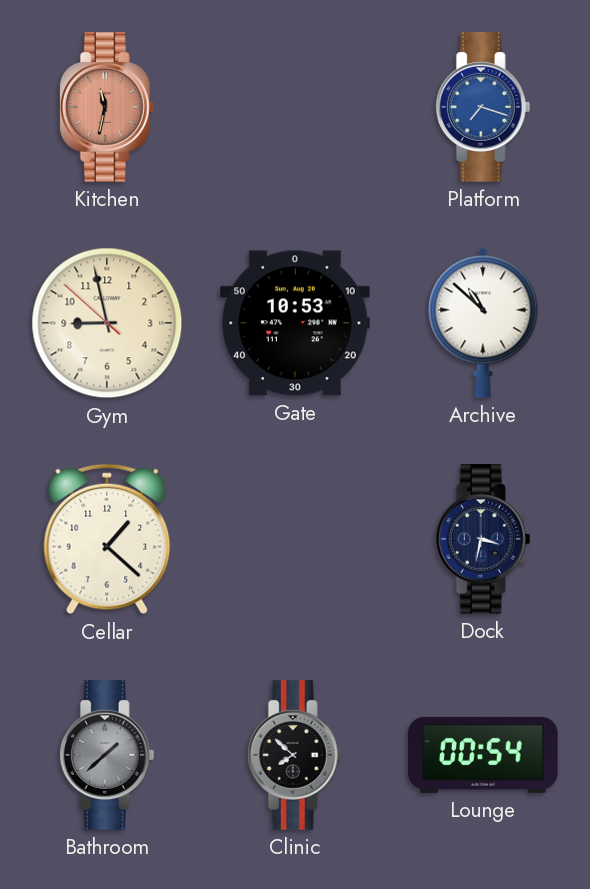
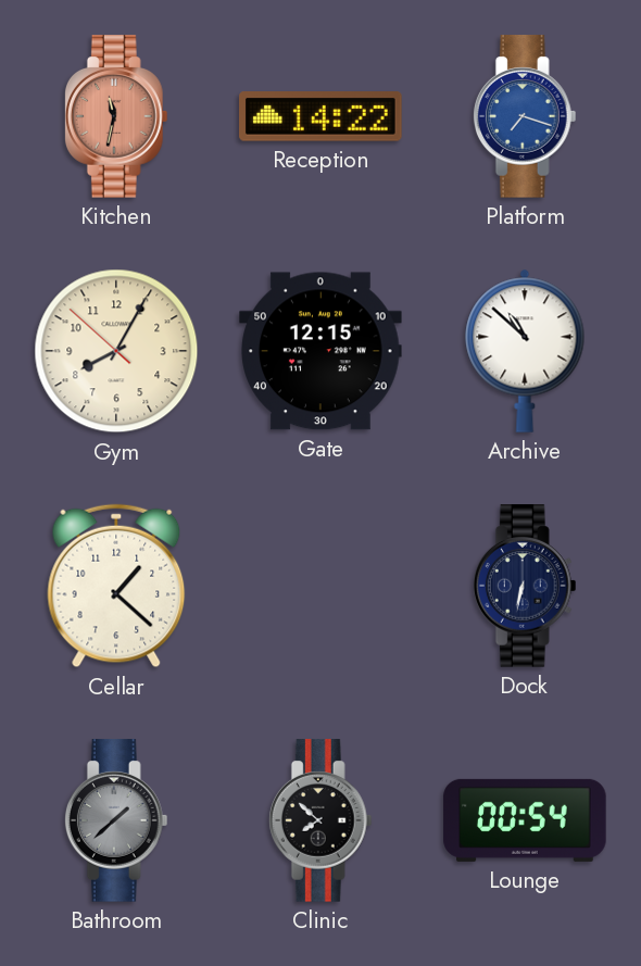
Reception: none -> 14:22 (320, 116)
Gym: 8:57 -> 8:04 (116, 351)
Gate: 10:53 -> 12:15 (320, 351)
Dock: 3:32 -> 6:32 (525, 586)
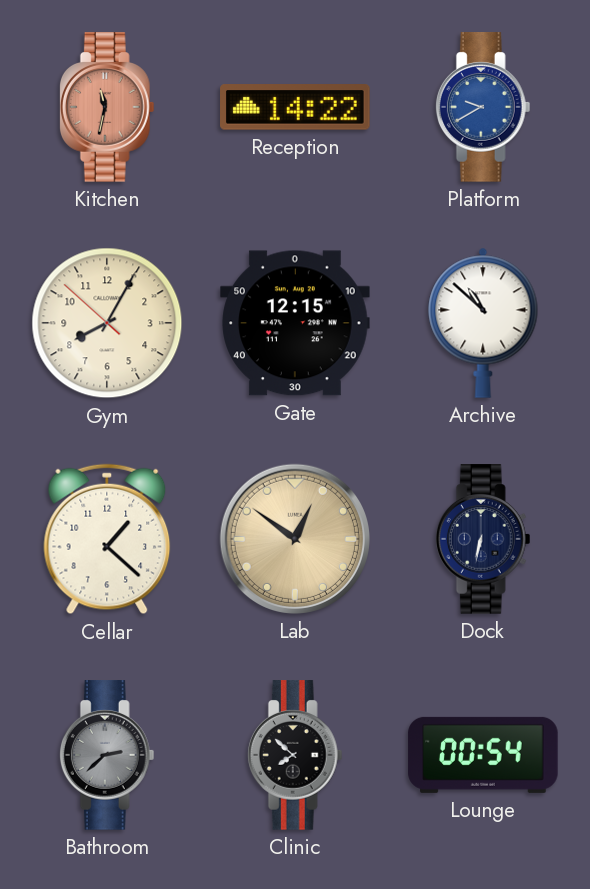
Platform: 7:18 -> 9:40 (483, 107)
Lab: none -> 12:51 (295, 539)
Bathroom: 1:38 -> 2:38 (107, 755)
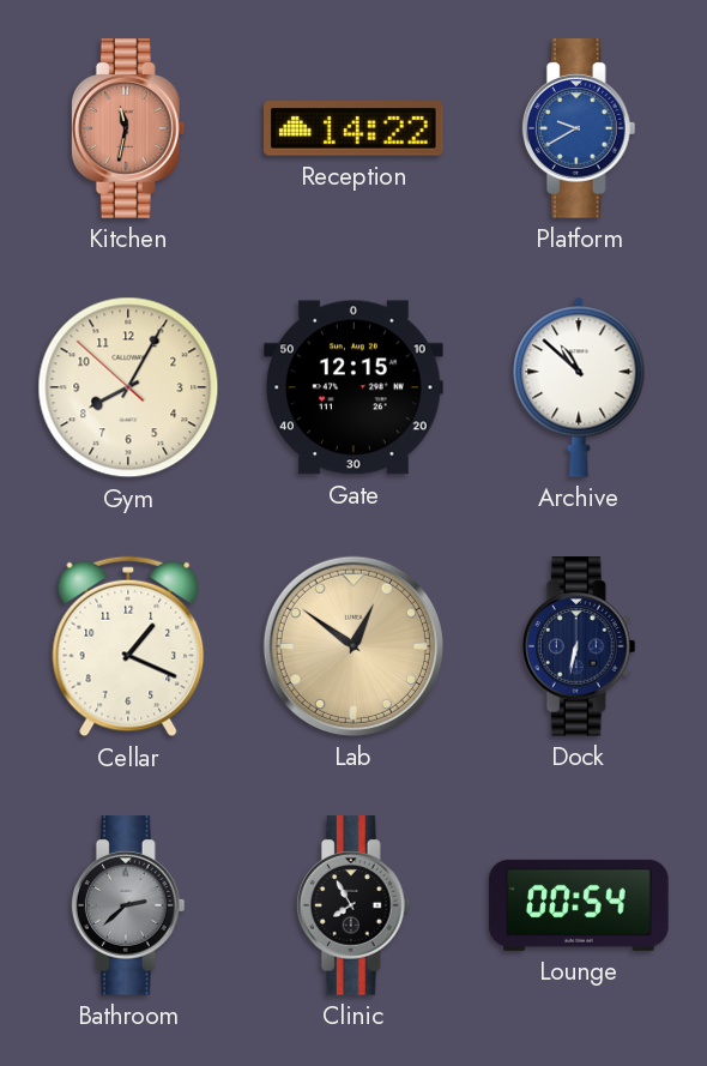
Cellar: 1:22 -> 1:19 (128, 646)
Clinic: 7:52 -> 7:55 (353, 905)
